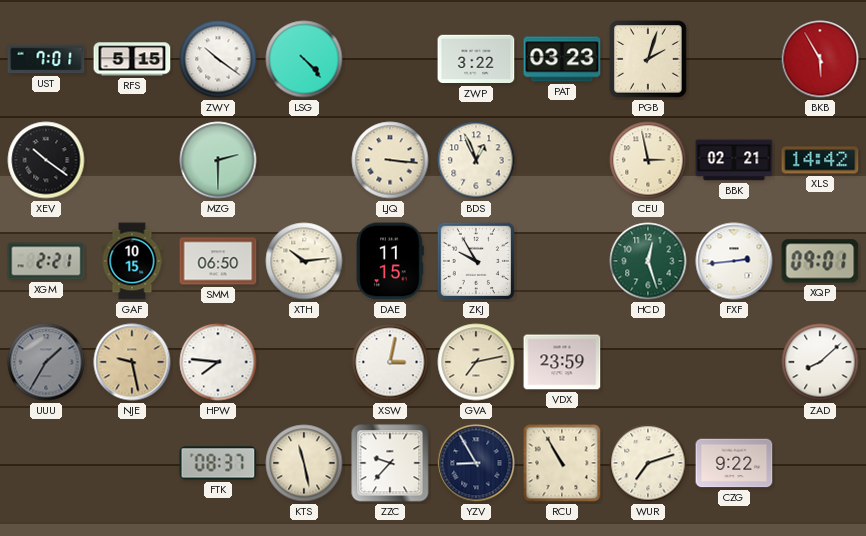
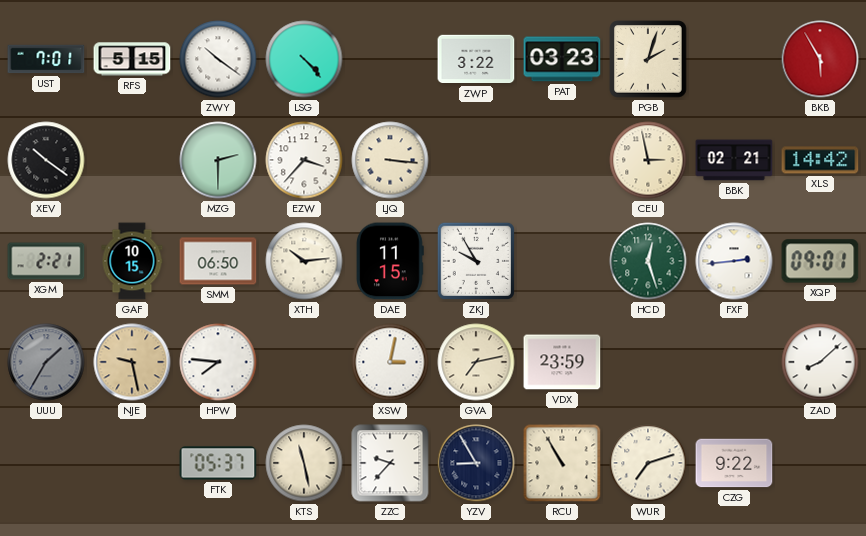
EZW: none -> 3:37 (304, 160)
BDS: 12:56 -> none (476, 160)
FTK: 08:37 -> 05:37 (218, 463)
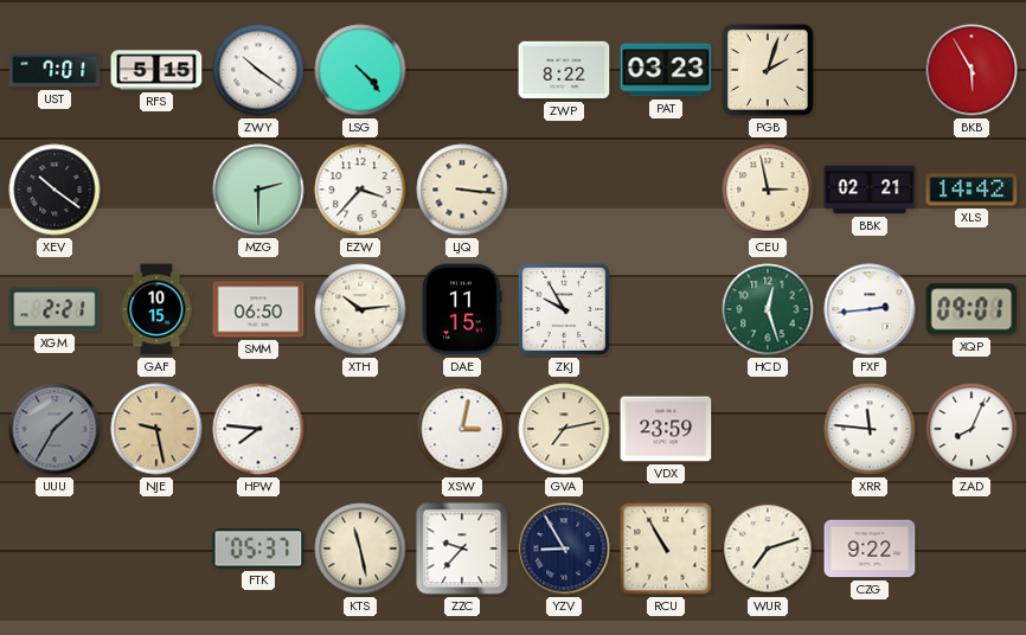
ZWP: 3:22 -> 8:22 (564, 70)
XRR: none -> 11:46 (870, 429)
ZAD: 8:08 -> 8:04 (972, 429)
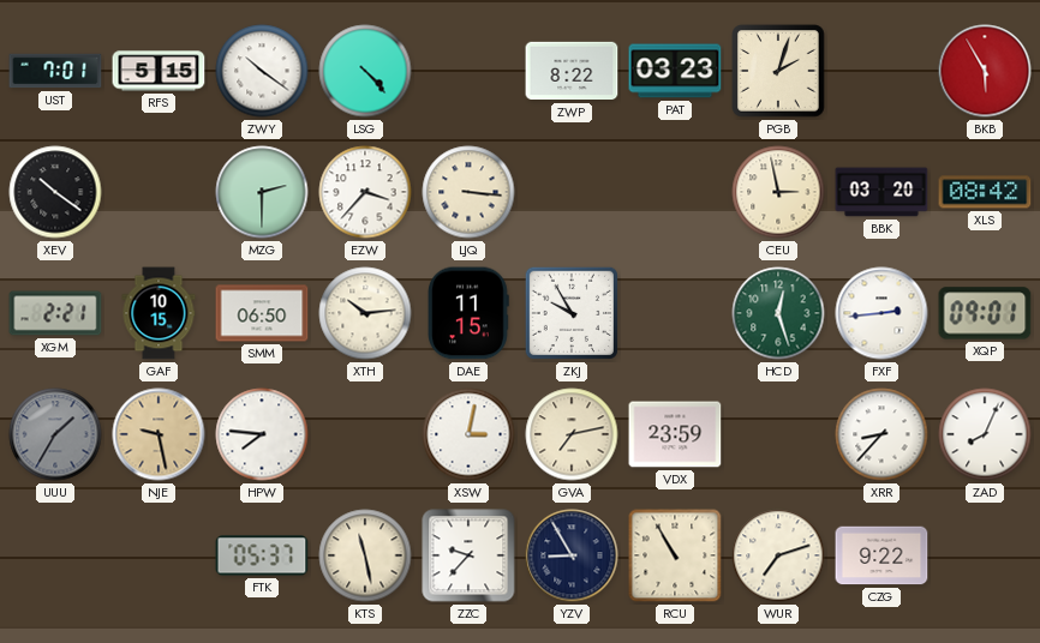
BBK: 02:21 -> 03:20 (881, 192)
XLS: 14:42 -> 08:42 (985, 192)
XRR: 11:46 -> 8:37 (881, 434)
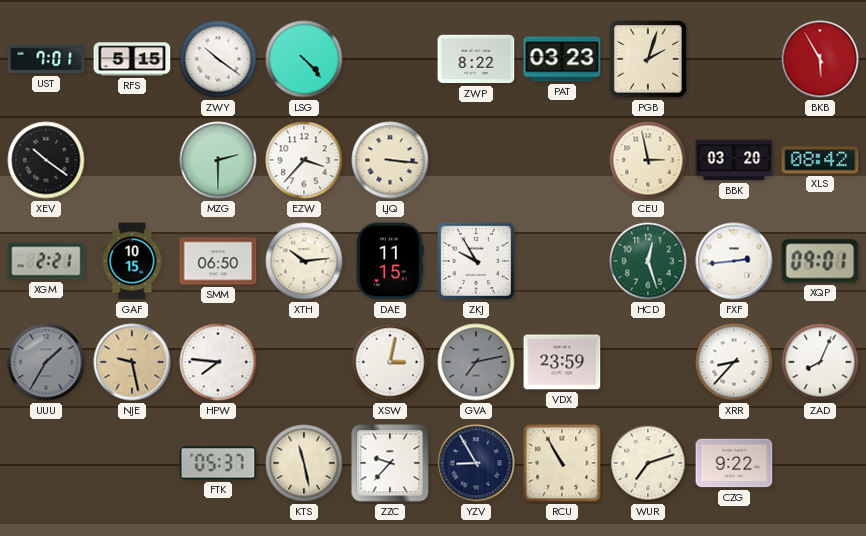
GVA dial: cream -> grey (476, 362)
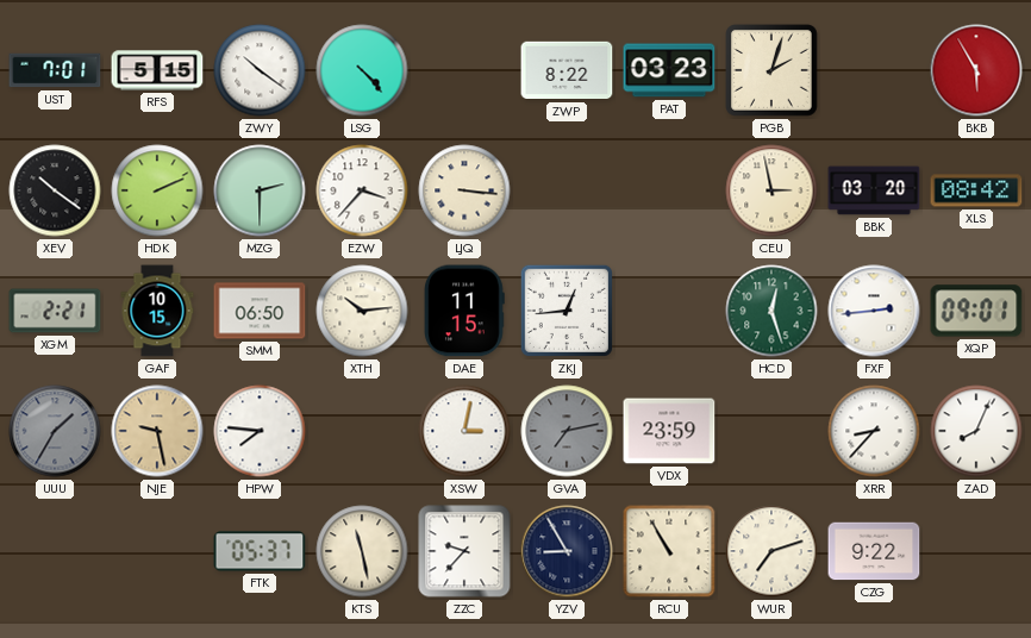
HDK: none -> 2:11 (157, 190)
ZKJ: 9:55 -> 12:44 (567, 311)
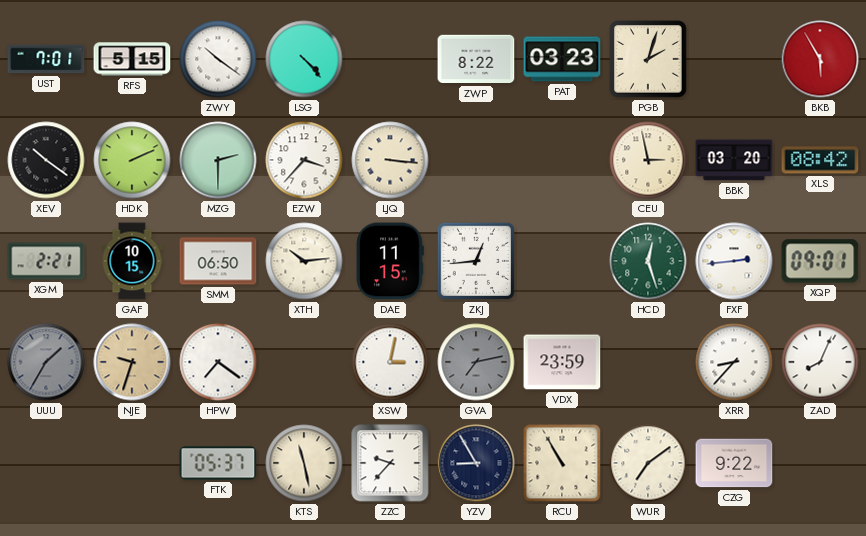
NJE: 9:28 -> 9:33 (132, 362)
HPW: 7:46 -> 7:21 (218, 362)
WUR: 7:12 -> 7:09 (648, 463)
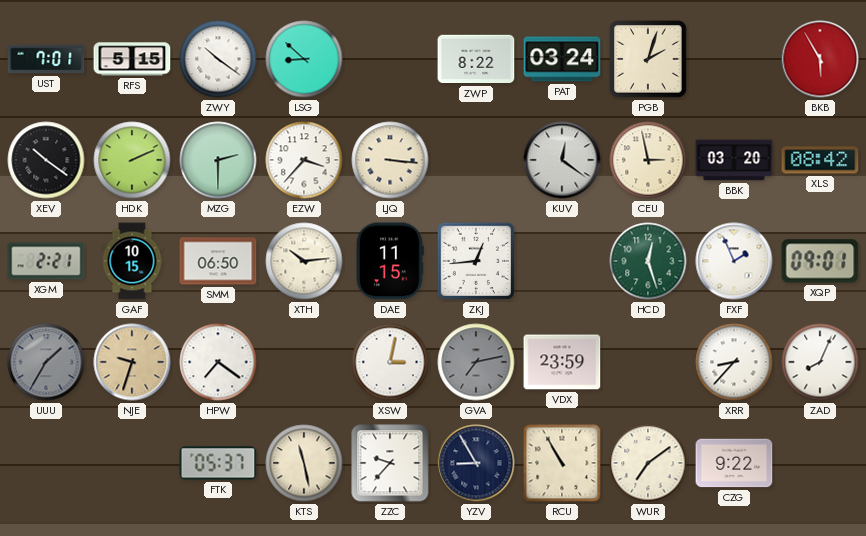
LSG: 4:23 -> 8:52 (304, 59)
PAT: 03:23 -> 03:24 (562, 59)
KUV: none -> 12:21 (562, 160)
FXF: 2:44 -> 1:56 (734, 261)
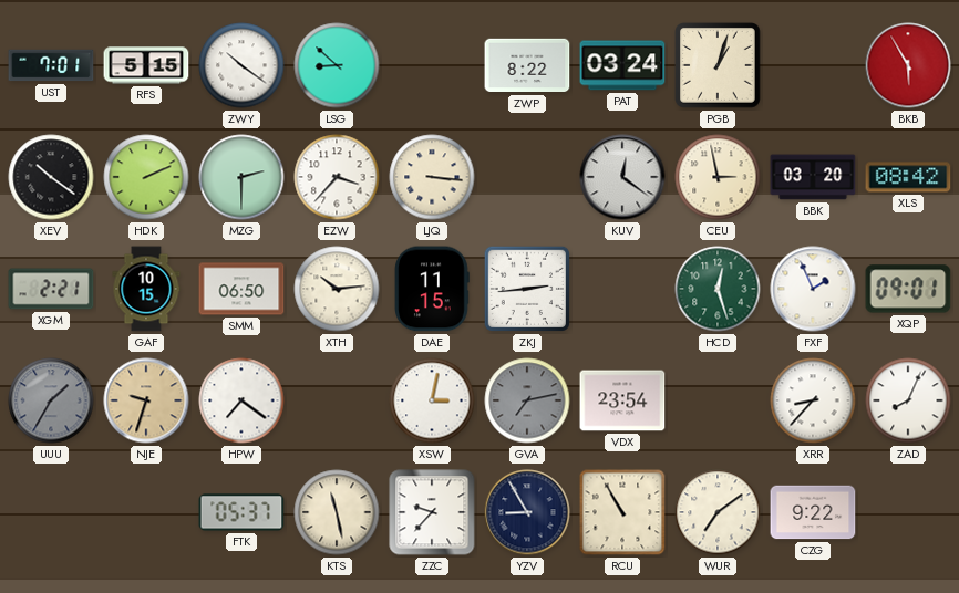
PGB: 2:03 -> 1:03 (718, 65)
ZKJ: 12:44 -> 2:44 (527, 289)
VDX: 23:59 -> 23:54 (622, 400)
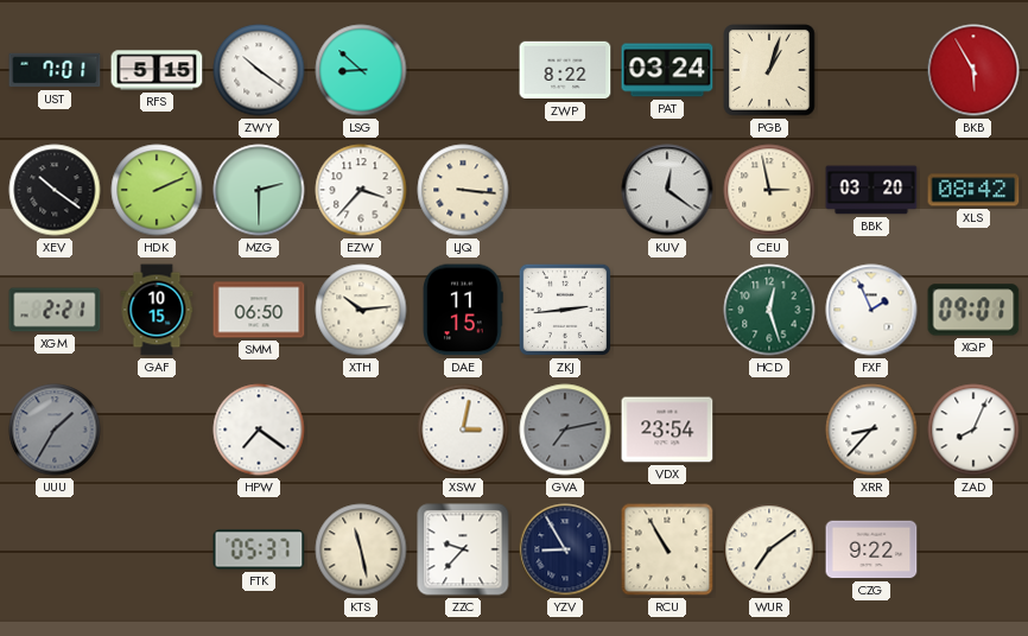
NJE: 9:33 -> none (146, 400)
